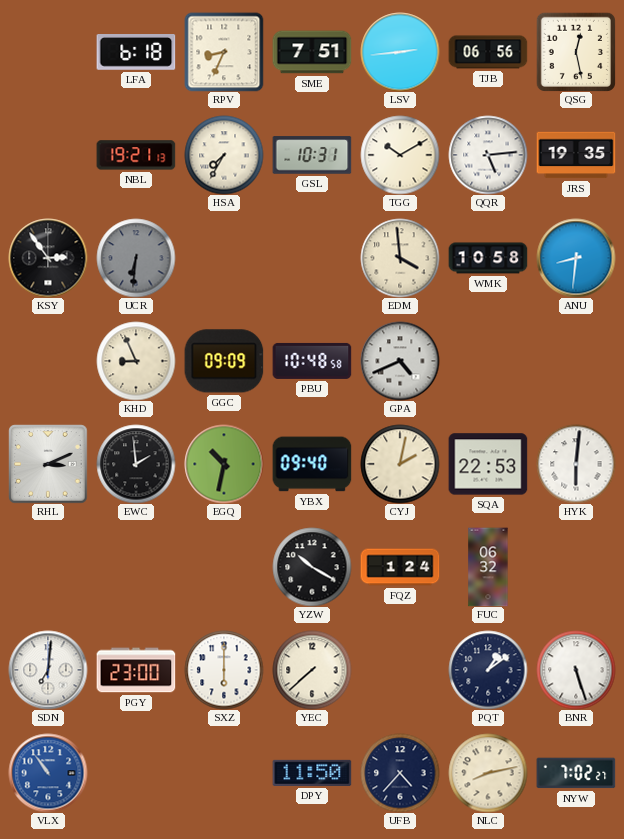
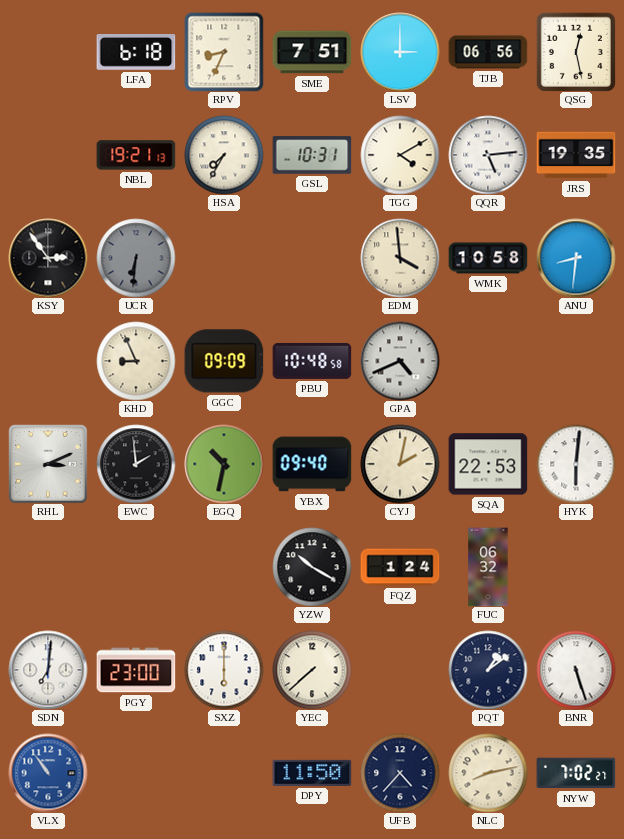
LSV: 2:44 -> 3:00 (400, 52)
TGG: 10:10 -> 4:10 (400, 155)
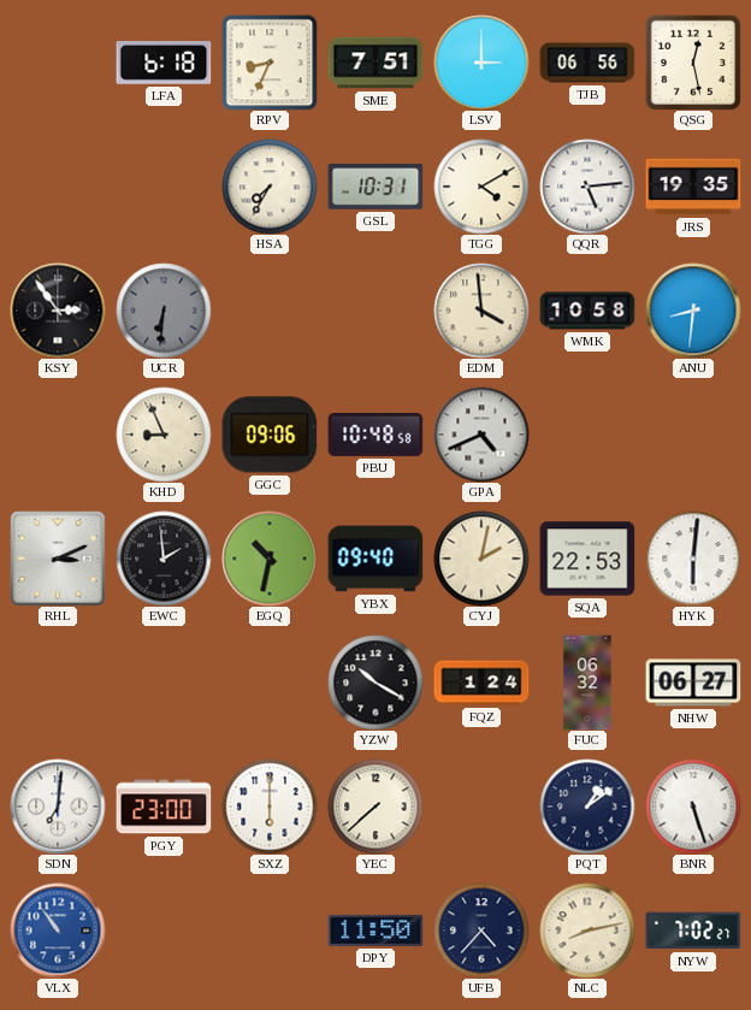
NBL: 19:21 -> none (136, 155)
GGC: 09:09 -> 09:06 (270, 435)
NHW: none -> 06:27 (693, 683)
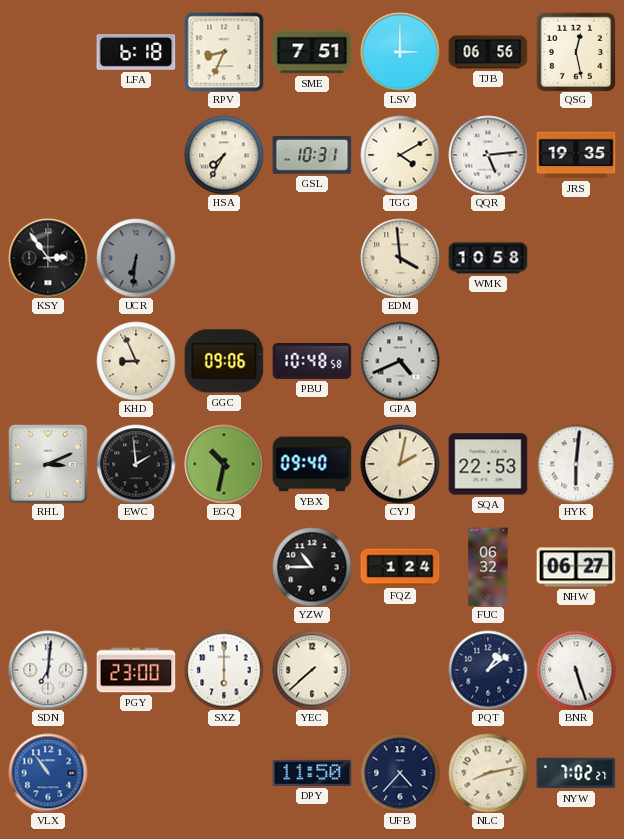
ANU: 8:31 -> none (693, 311)
YZW: 10:20 -> 10:45 (312, 567)
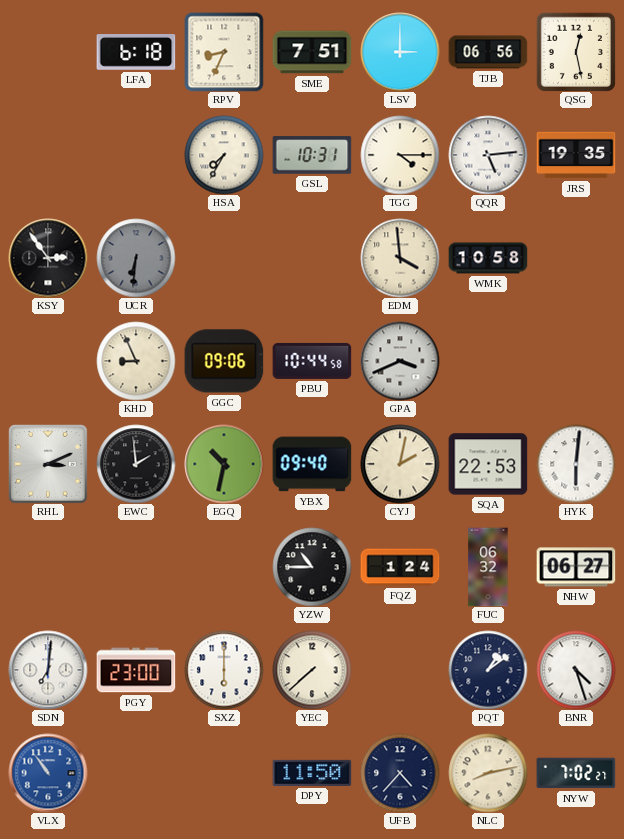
TGG: 4:10 -> 4:15 (400, 155)
PBU: 10:48 -> 10:44 (312, 361)
GPA: 4:41 -> 3:41 (400, 361)
BNR: 5:27 -> 4:27 (576, 670)
